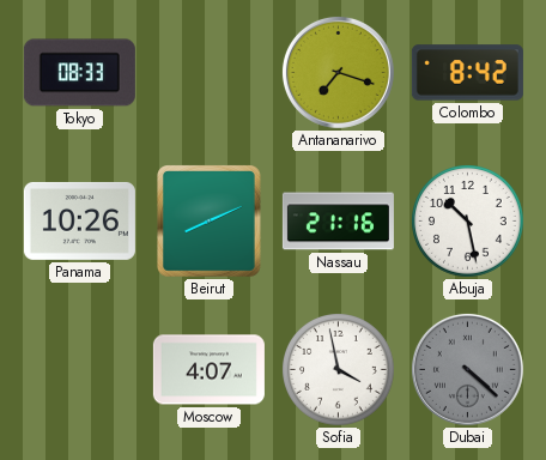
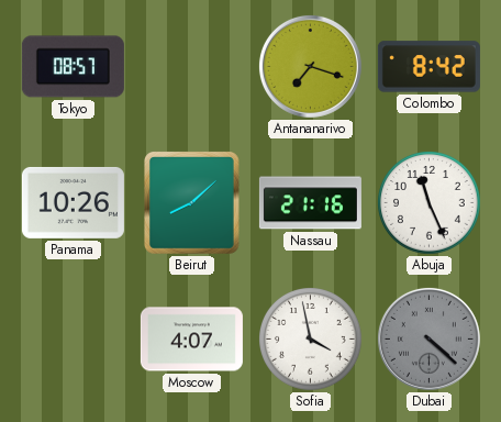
Tokyo: 08:33 -> 08:57 (73, 67)
Beirut: 8:11 -> 8:08 (192, 203)
Abuja: 10:28 -> 11:26 (430, 203)
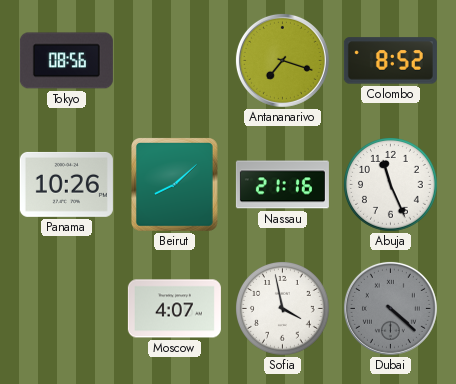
Tokyo: 08:57 -> 08:56 (66, 61)
Colombo: 8:42 -> 8:52 (390, 61)
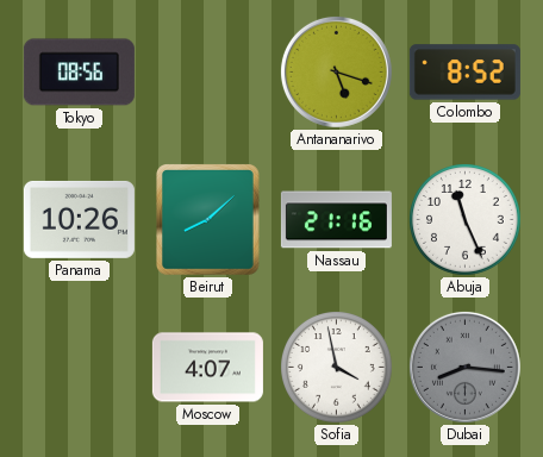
Antananarivo: 7:18 -> 5:18 (336, 71)
Dubai: 4:22 -> 8:16 (464, 367)
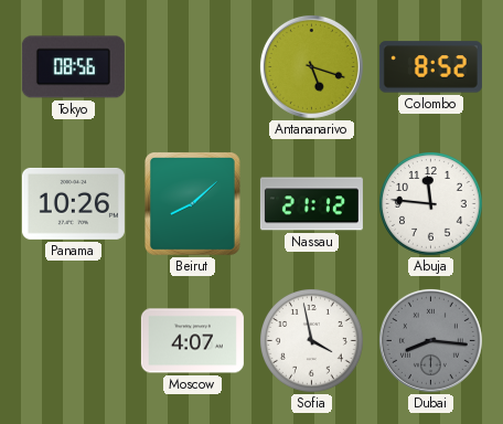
Nassau: 21:16 -> 21:12 (311, 204)
Abuja: 11:26 -> 11:46 (431, 204)
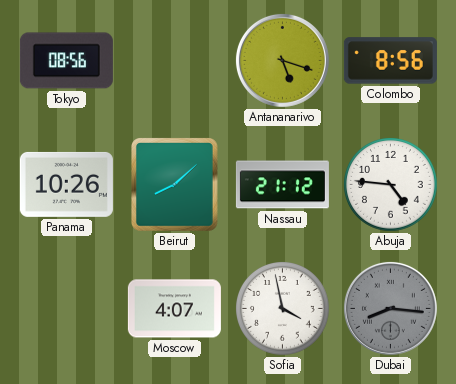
Colombo: 8:52 -> 8:56 (390, 61)
Abuja: 11:46 -> 4:46 (391, 185)
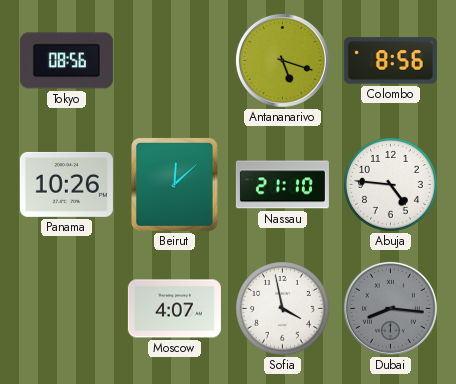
Beirut: 8:08 -> 12:08 (175, 185)
Nassau: 21:12 -> 21:10 (282, 185)
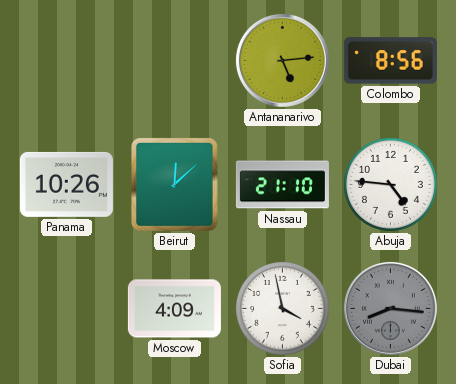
Tokyo: 08:56 -> none (66, 61)
Antananarivo: 5:18 -> 5:14 (282, 60)
Moscow: 4:07 -> 4:09 (174, 309)
